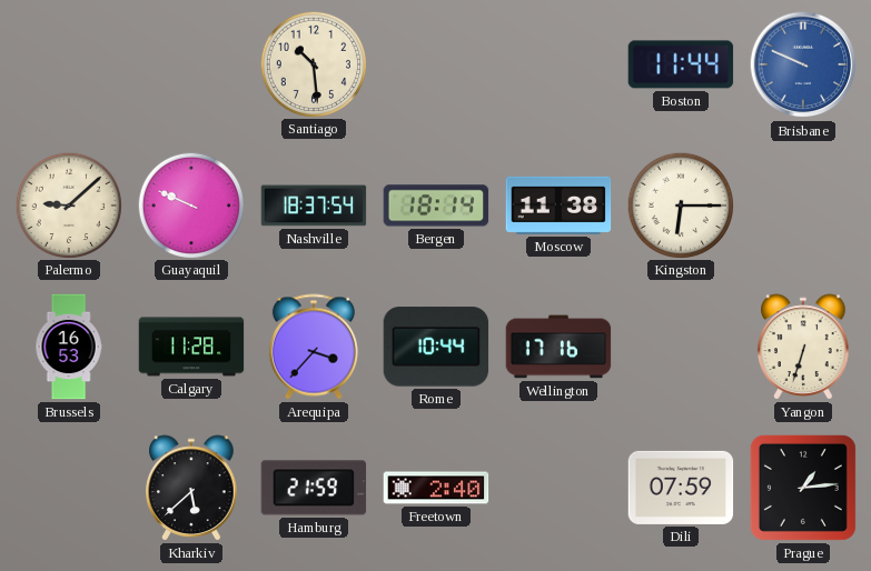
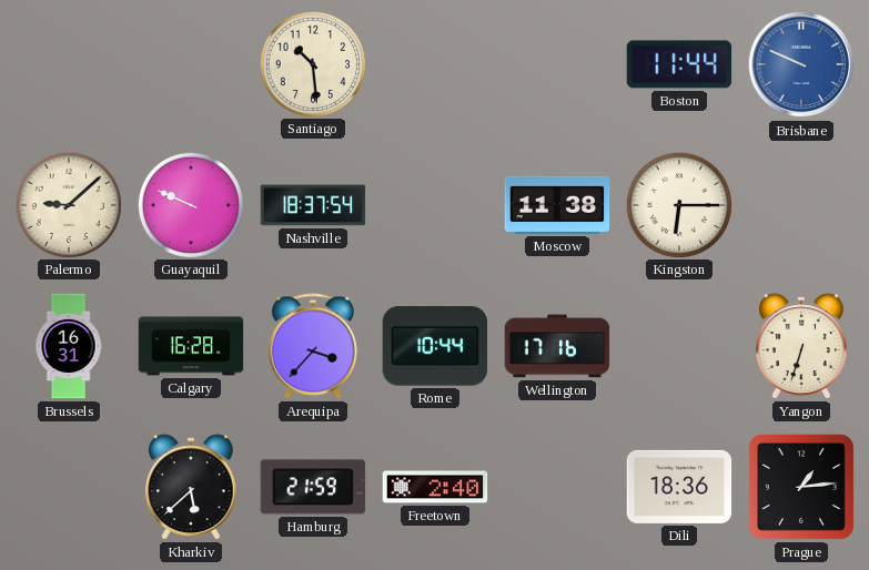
Bergen: 18:14 -> none (436, 206)
Brussels: 16:53 -> 16:31 (69, 346)
Calgary: 11:28 -> 16:28 (191, 346)
Dili: 07:59 -> 18:36 (679, 487)
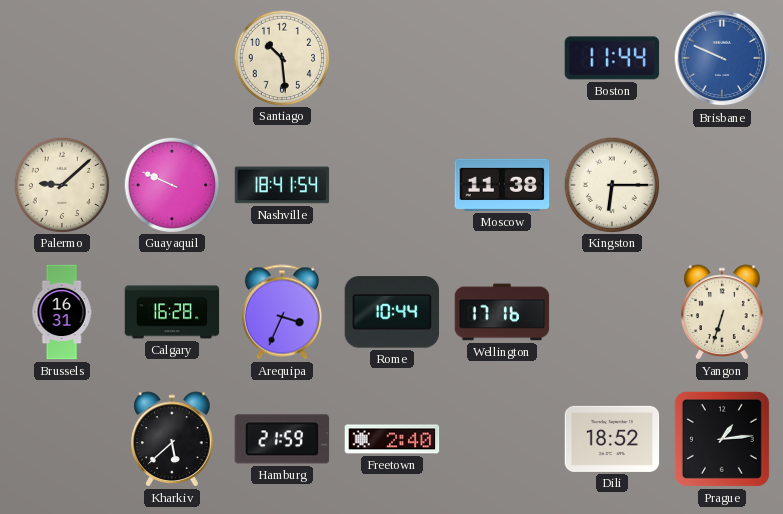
Nashville: 18:37 -> 18:41 (282, 185)
Arequipa: 3:37 -> 3:34 (282, 312)
Dili: 18:36 -> 18:52 (612, 439)
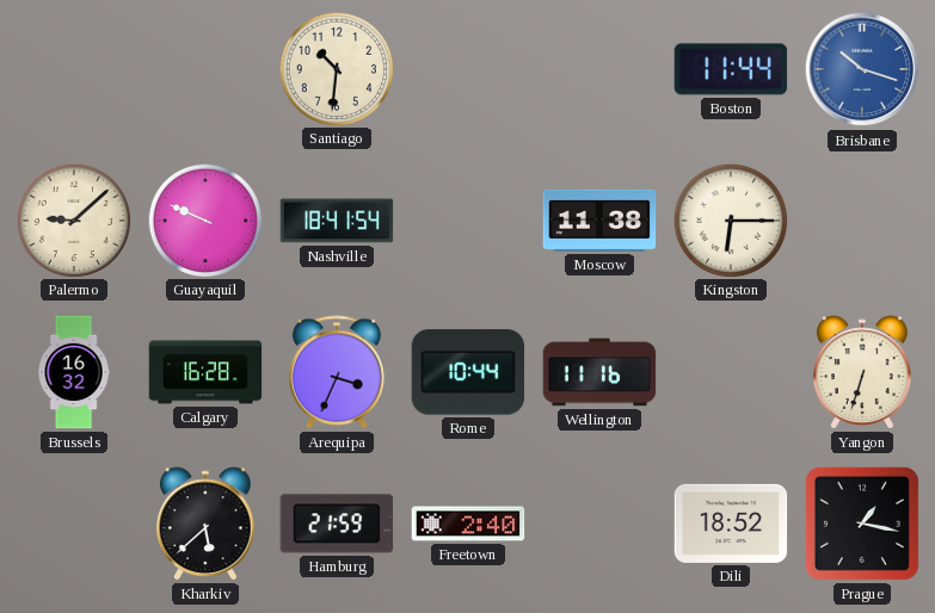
Santiago: 10:29 -> 10:31 (336, 68)
Brisbane: 9:49 -> 10:18 (862, 69)
Brussels: 16:31 -> 16:32 (74, 372)
Wellington: 17:16 -> 11:16 (599, 372)
Prague: 1:14 -> 1:17 (862, 524)
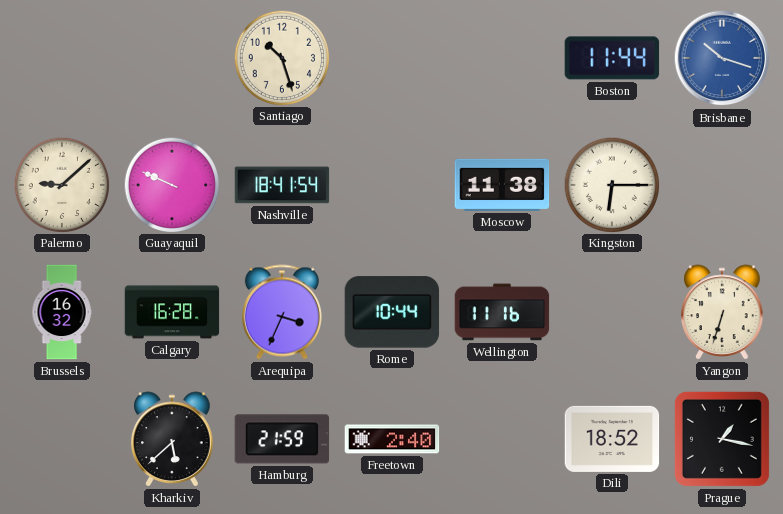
Santiago: 10:31 -> 10:27 (281, 57)
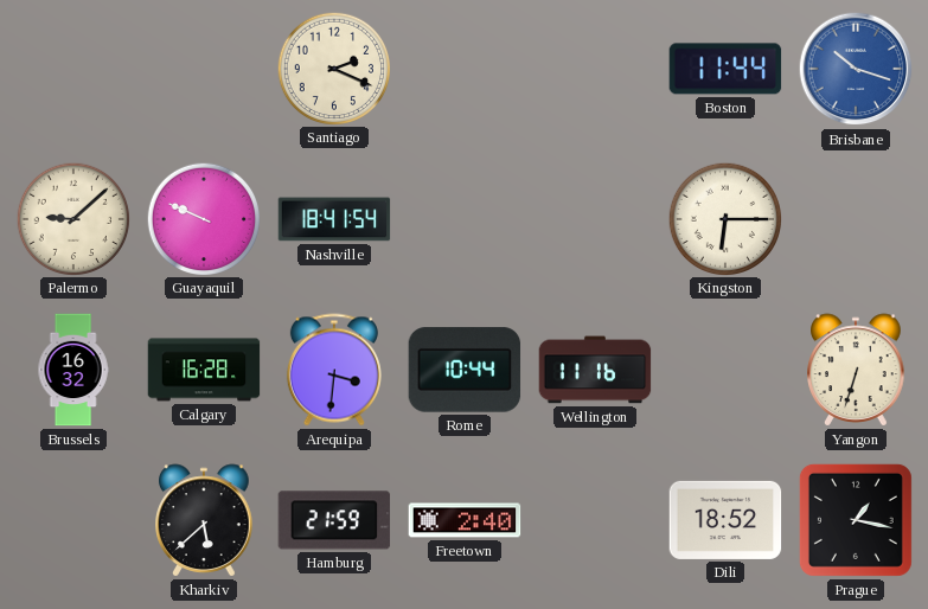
Santiago: 10:27 -> 2:19 (333, 68)
Moscow: 11:38 -> none (502, 185)
Arequipa: 3:34 -> 3:31 (334, 370)
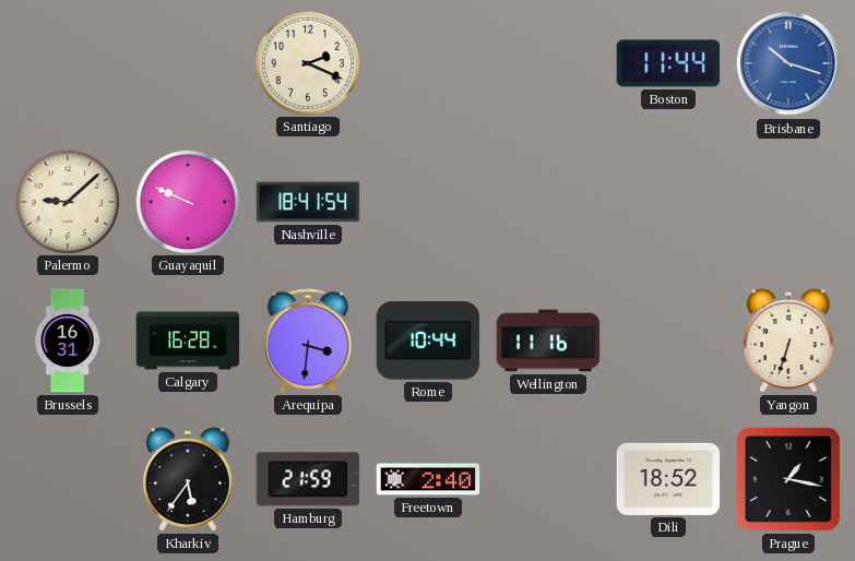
Kingston: 6:15 -> none (724, 218)
Brussels: 16:32 -> 16:31 (68, 341)
Kharkiv: 5:38 -> 5:36 (188, 479)
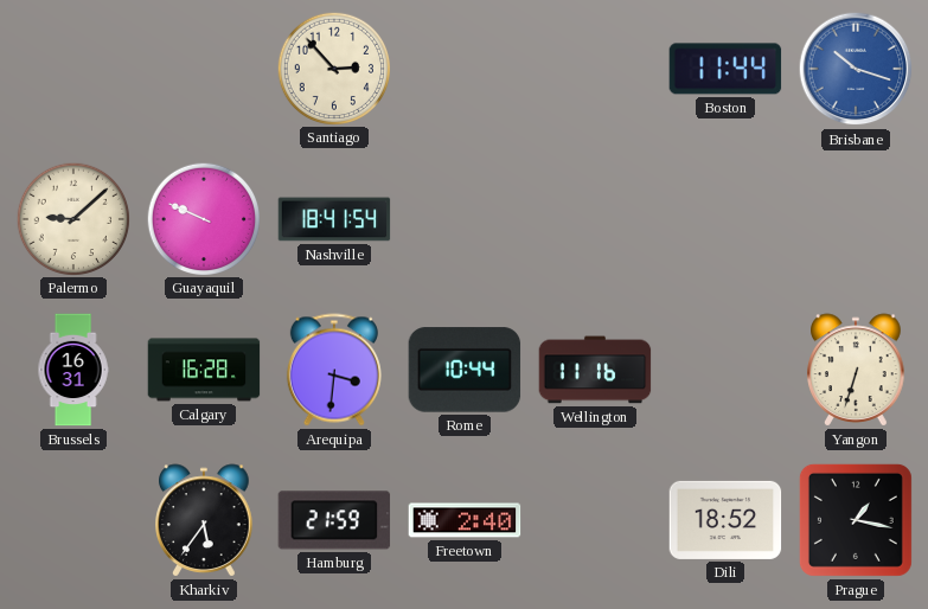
Santiago: 2:19 -> 2:53 (333, 68)
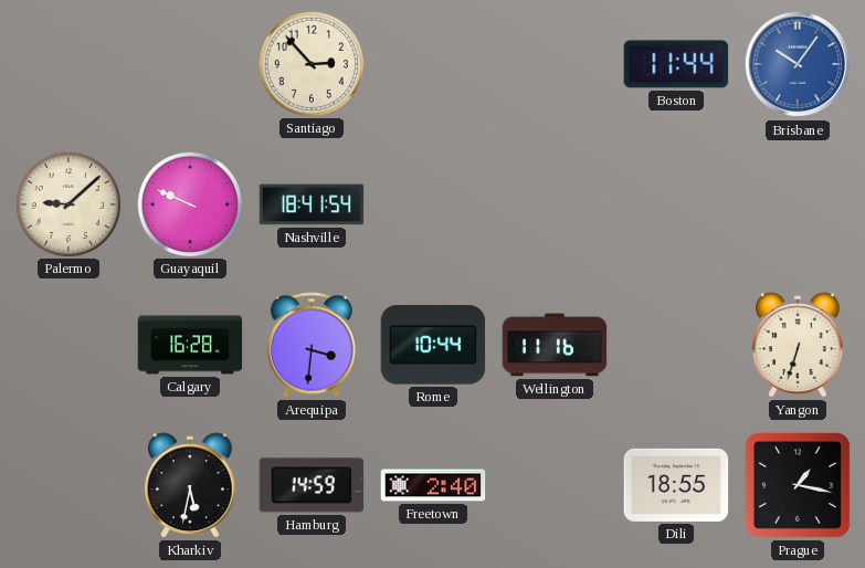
Brisbane: 10:18 -> 10:06 (798, 64)
Brussels: 16:31 -> none (73, 370)
Kharkiv: 5:36 -> 5:32 (190, 485)
Hamburg: 21:59 -> 14:59 (312, 485)
Dili: 18:52 -> 18:55 (676, 485)
